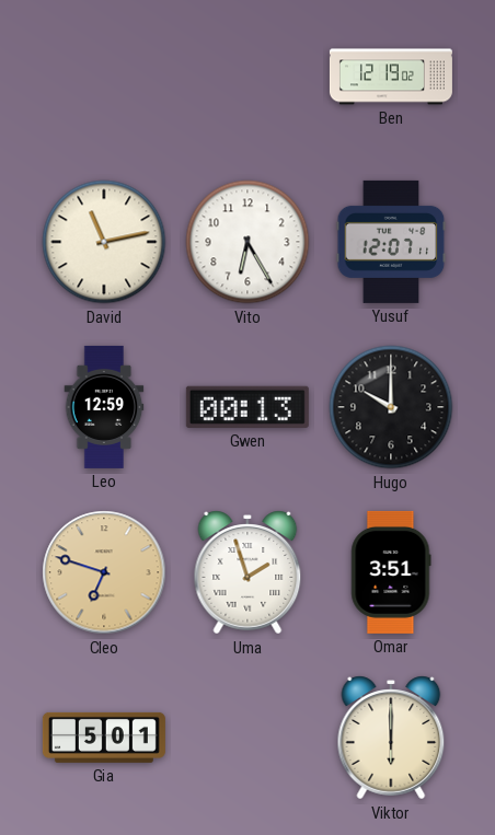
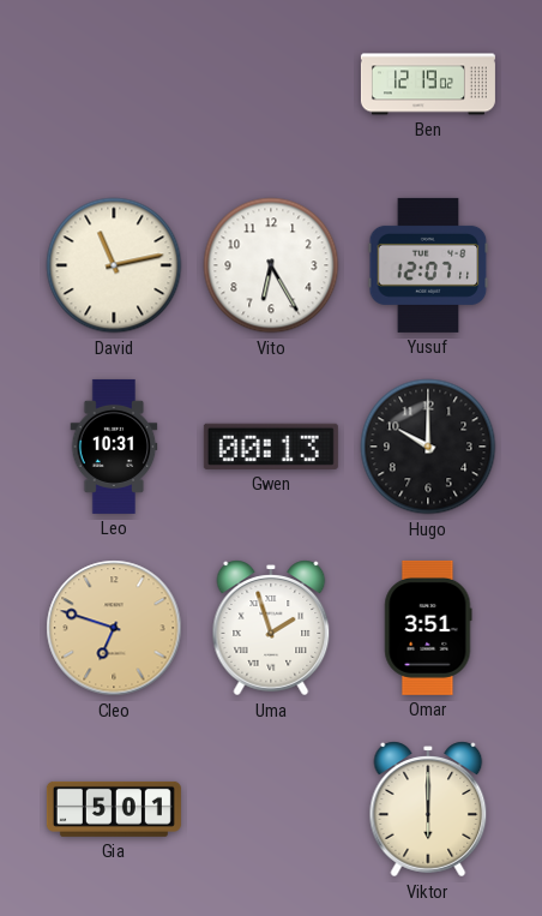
Leo: 12:59 -> 10:31 (114, 447)
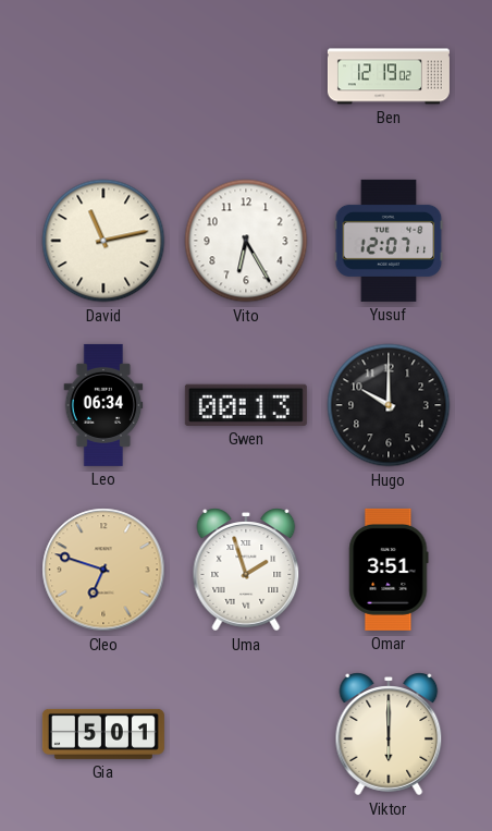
Leo: 10:31 -> 06:34 (103, 405)
